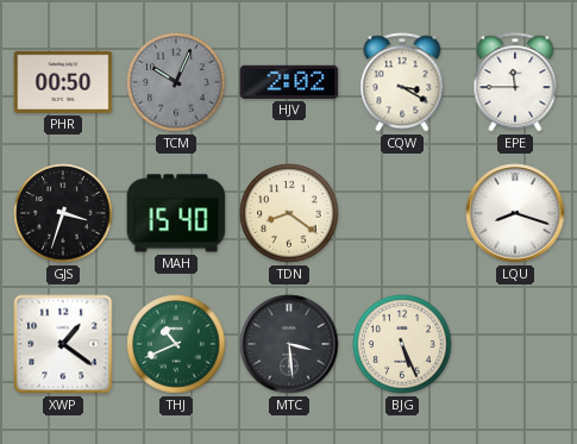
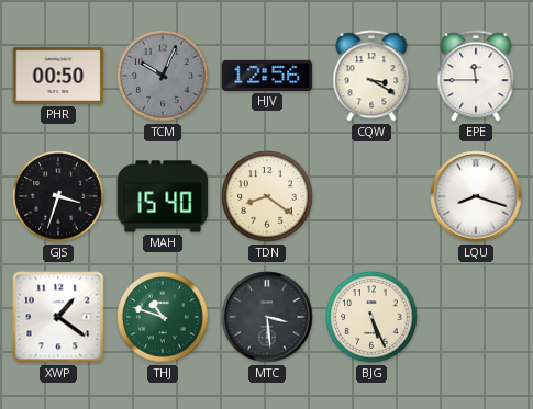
HJV: 2:02 -> 12:56 (267, 76)
THJ: 10:41 -> 10:48 (163, 317)
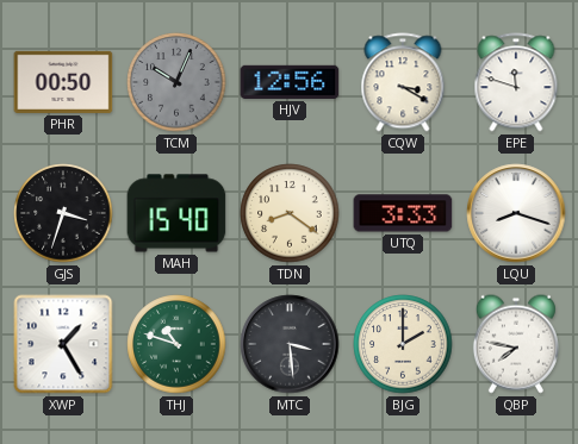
EPE: 11:45 -> 11:48 (516, 82)
UTQ: none -> 3:33 (403, 213)
XWP: 1:21 -> 1:25 (63, 344)
BJG: 5:26 -> 2:00 (403, 344)
QBP: none -> 7:47 (516, 344)
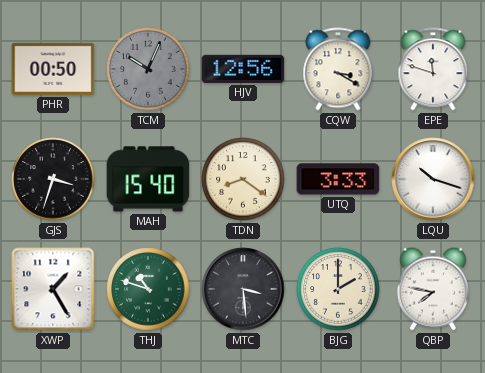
LQU: 8:18 -> 10:18 (433, 179)
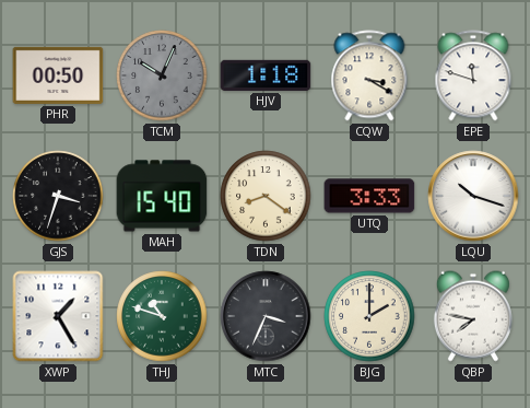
HJV: 12:56 -> 1:18 (266, 75)
MTC: 3:29 -> 3:34 (266, 316)
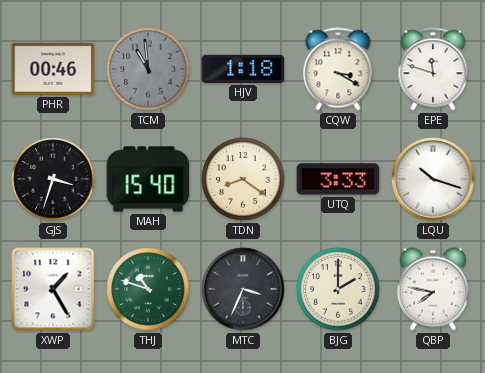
PHR: 00:50 -> 00:46 (53, 69)
TCM: 10:04 -> 10:59 (148, 69)
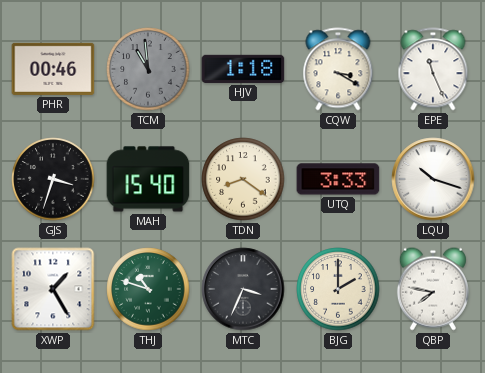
EPE: 11:48 -> 11:26 (433, 69)
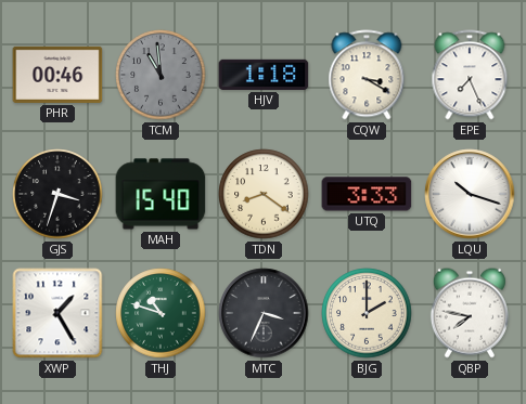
EPE: 11:26 -> 7:26 (470, 75)
